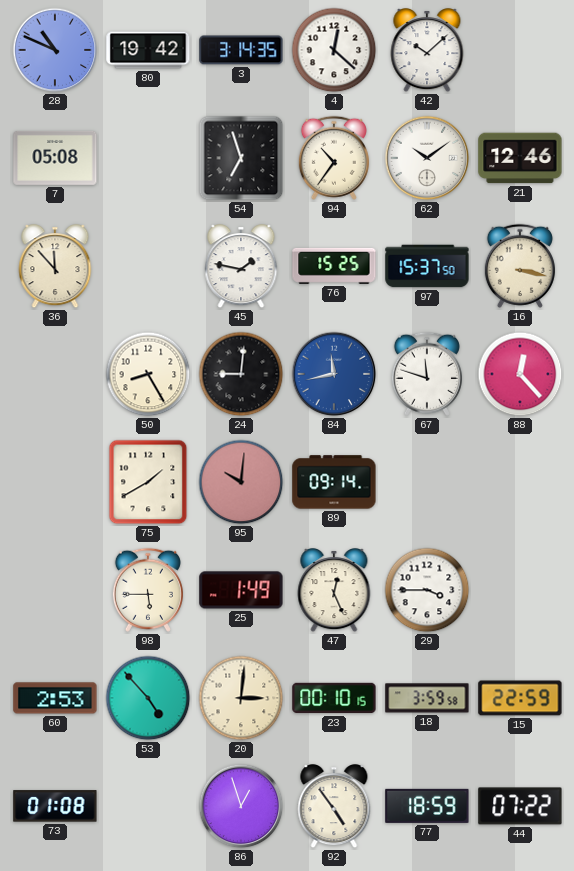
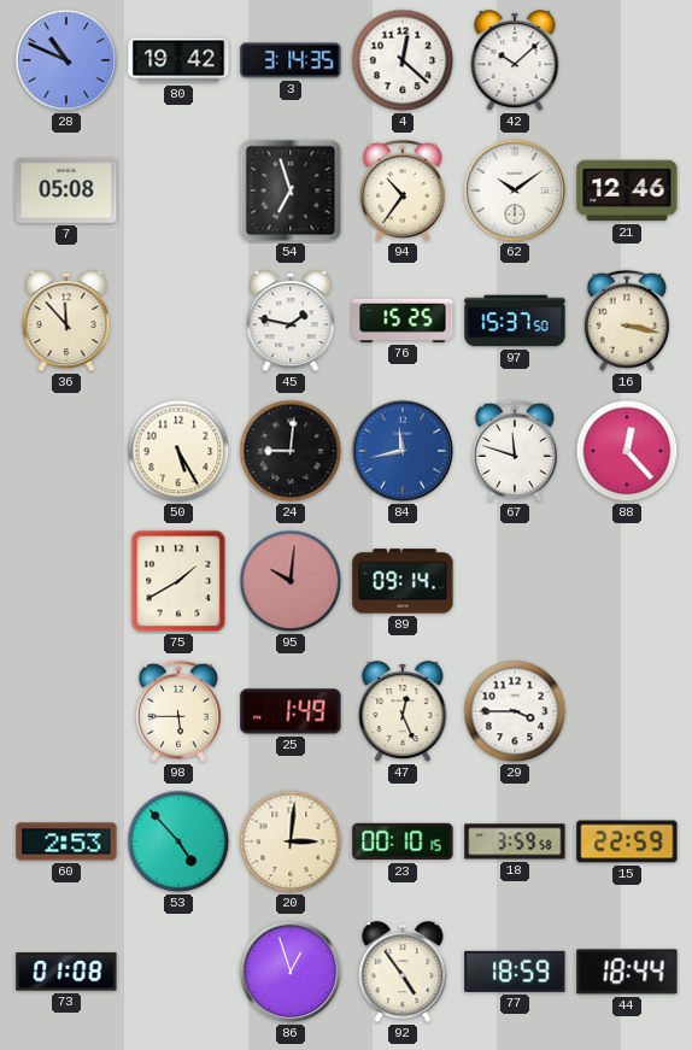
50: 8:25 -> 5:25 (178, 451)
44: 07:22 -> 18:44 (627, 972)
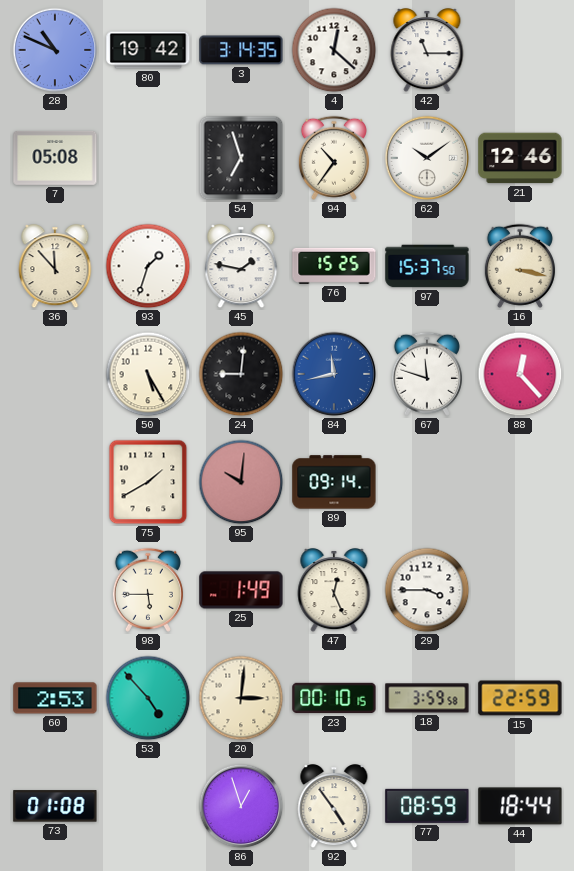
42: 10:08 -> 11:15 (427, 51)
93: none -> 1:33 (148, 266)
77: 18:59 -> 08:59 (427, 806)
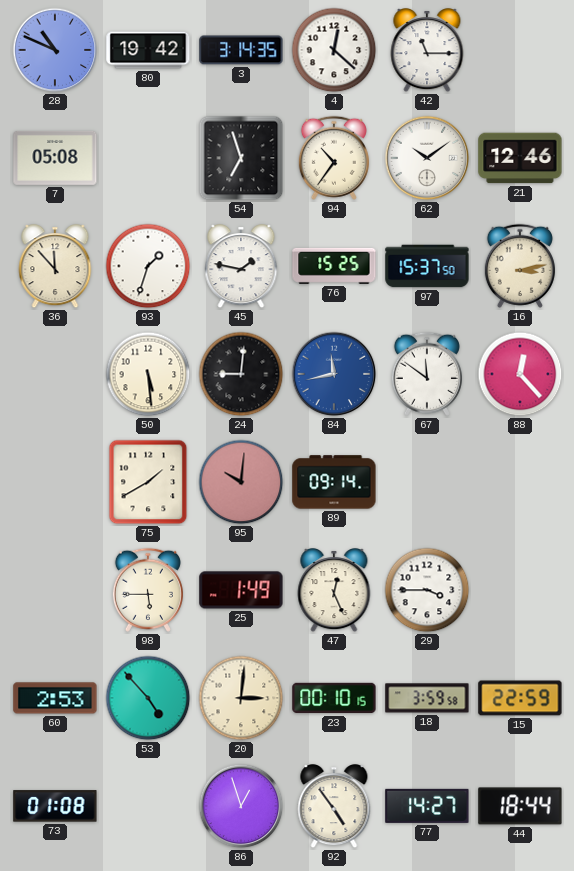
16: 3:17 -> 3:13 (520, 266)
50: 5:25 -> 5:29 (148, 374)
67: 11:48 -> 11:51 (427, 374)
77: 08:59 -> 14:27 (427, 806)
